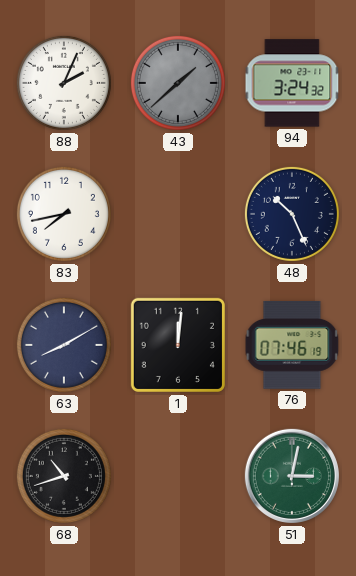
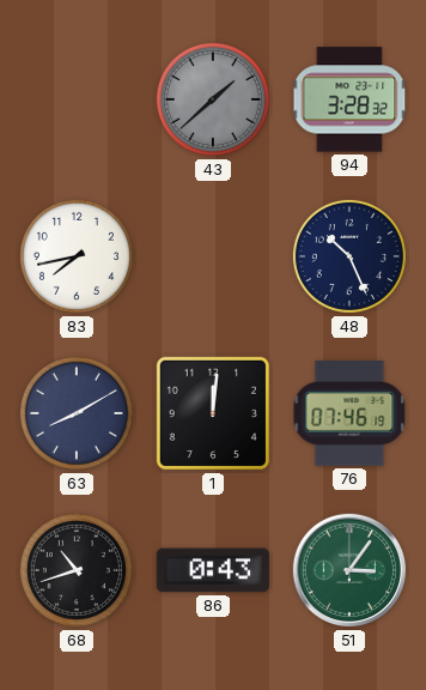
88: 2:04 -> none (64, 83)
94: 3:24 -> 3:28 (349, 99)
86: none -> 0:43 (213, 570)
51: 3:02 -> 3:06 (349, 570)
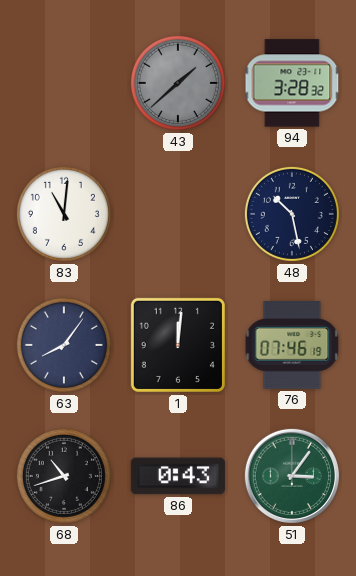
83: 7:43 -> 11:01 (64, 214)
48: 10:26 -> 10:28 (292, 214)
63: 8:10 -> 8:06 (64, 345)
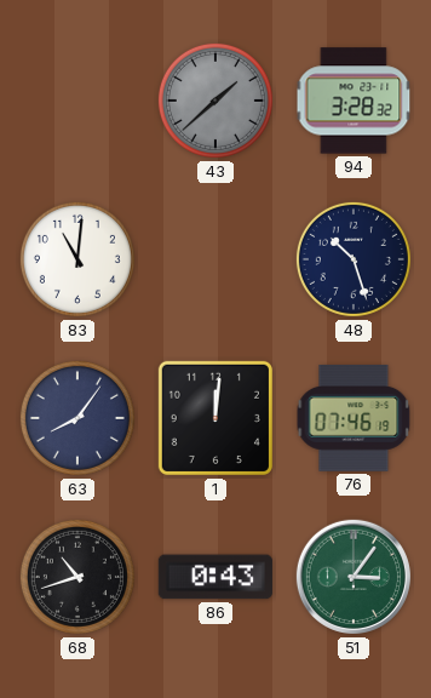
48: 10:28 -> 10:27 (354, 259)
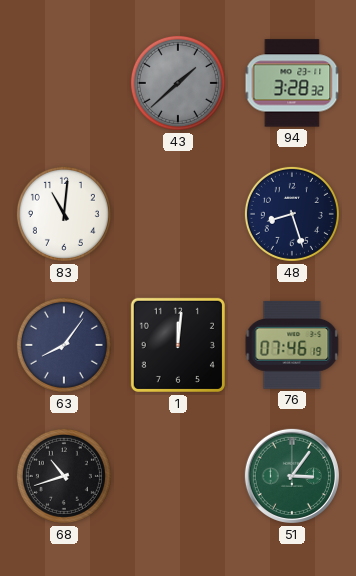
48: 10:27 -> 8:27 (292, 214)
86: 0:43 -> none (215, 577)
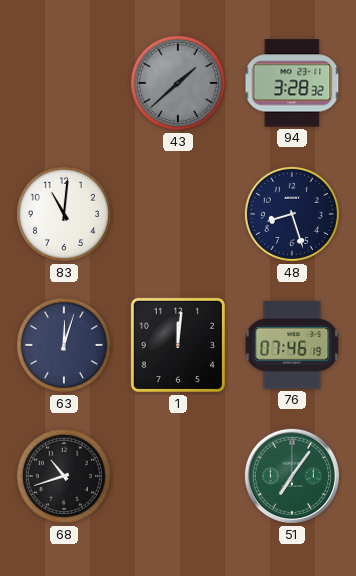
63: 8:06 -> 12:03 (64, 345)
51: 3:06 -> 7:06 (292, 476)
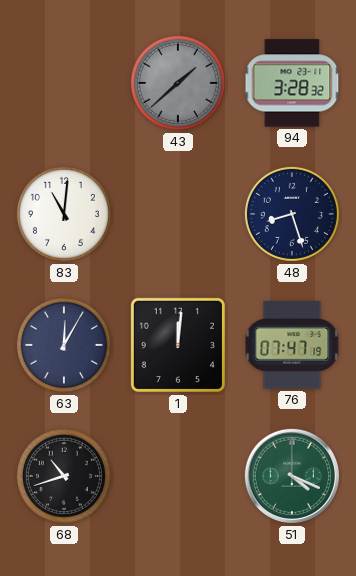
63: 12:03 -> 12:05 (64, 345)
76: 07:46 -> 07:47 (292, 345)
51: 7:06 -> 4:19 (292, 476)
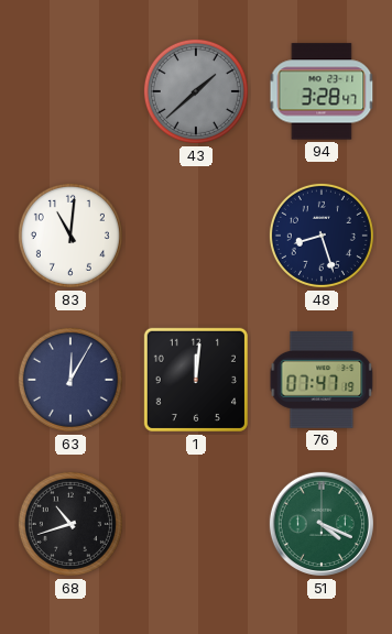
94: 3:28:32 -> 3:28:47 (322, 91)
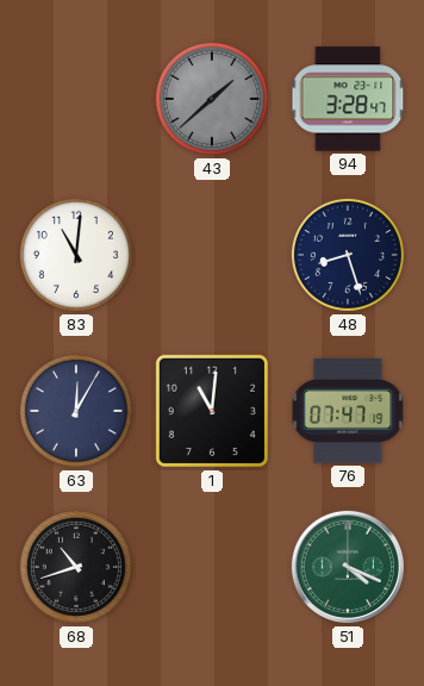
1: 12:01 -> 11:01 (212, 411)
